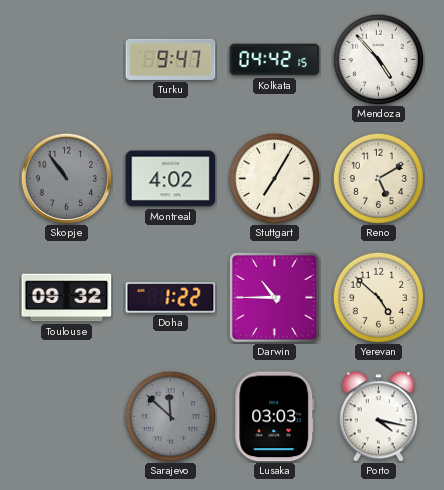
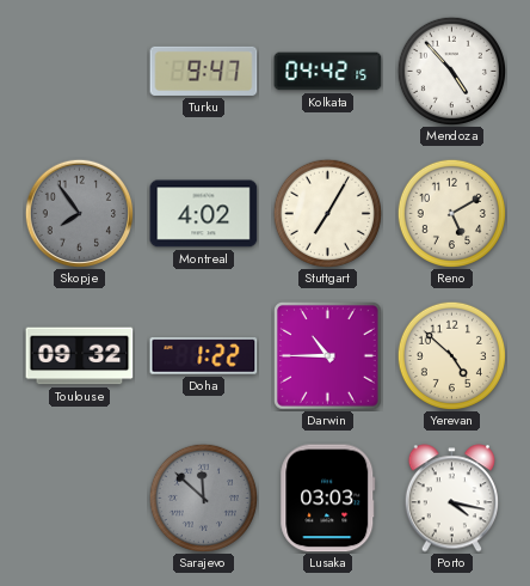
Skopje: 10:54 -> 7:54 (79, 213)
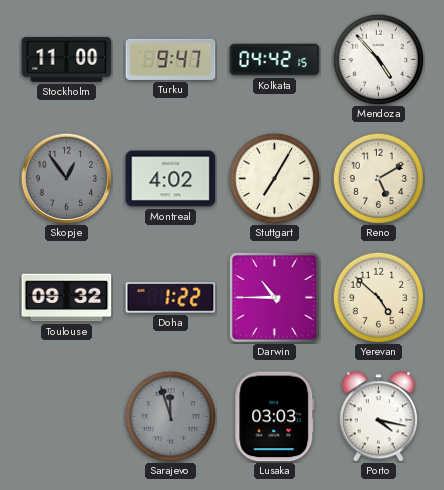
Stockholm: none -> 11:00 (67, 59)
Skopje: 7:54 -> 12:54 (66, 178)
Sarajevo: 11:52 -> 11:57 (170, 416)
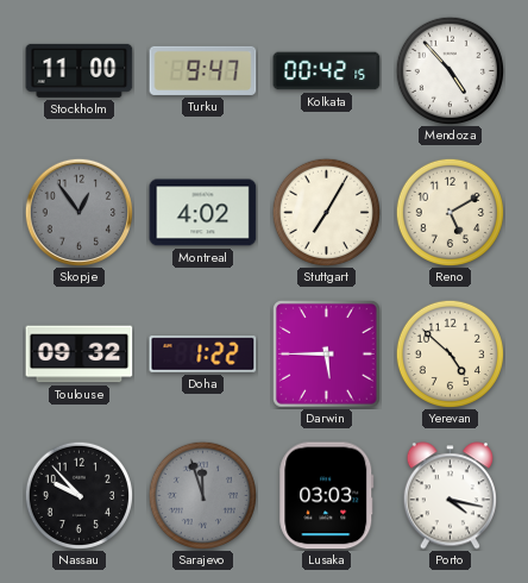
Kolkata: 04:42 -> 00:42 (327, 71)
Darwin: 10:45 -> 5:45 (327, 355)
Nassau: none -> 9:53 (78, 495)
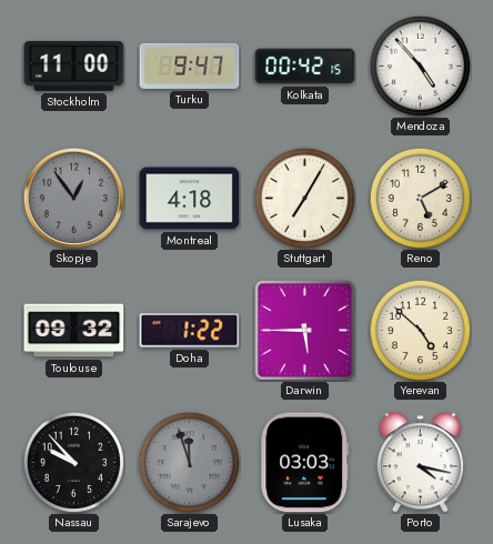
Montreal: 4:02 -> 4:18 (190, 199)
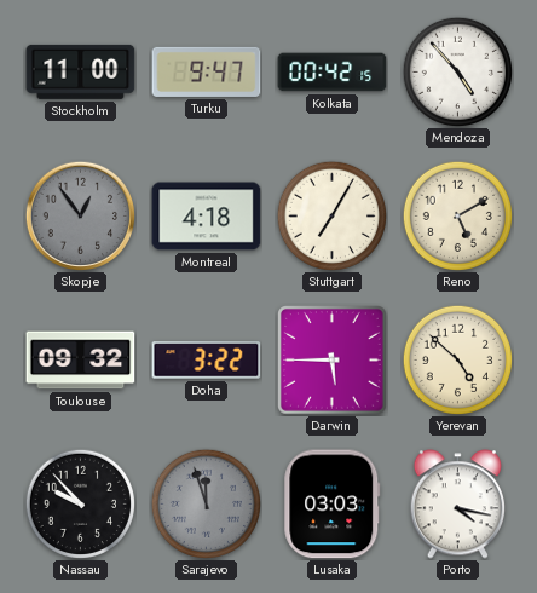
Doha: 1:22 -> 3:22 (207, 361)
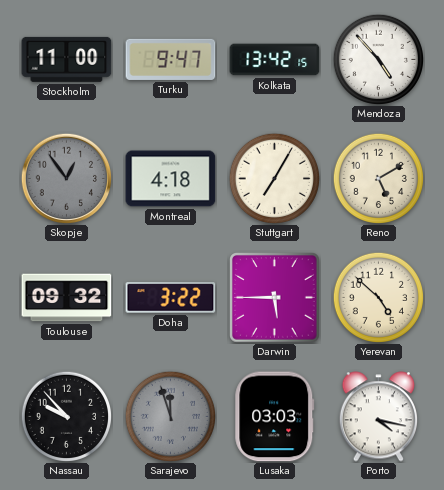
Kolkata: 00:42 -> 13:42 (275, 60)
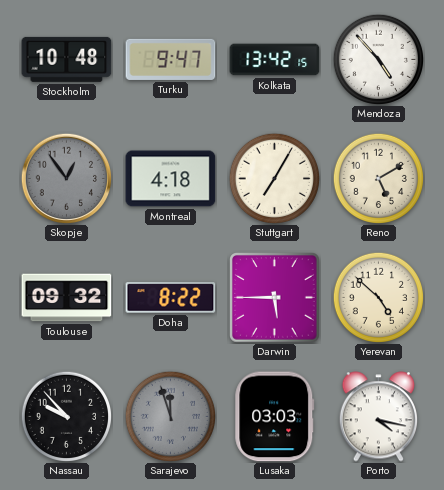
Stockholm: 11:00 -> 10:48 (67, 59)
Doha: 3:22 -> 8:22 (171, 298)
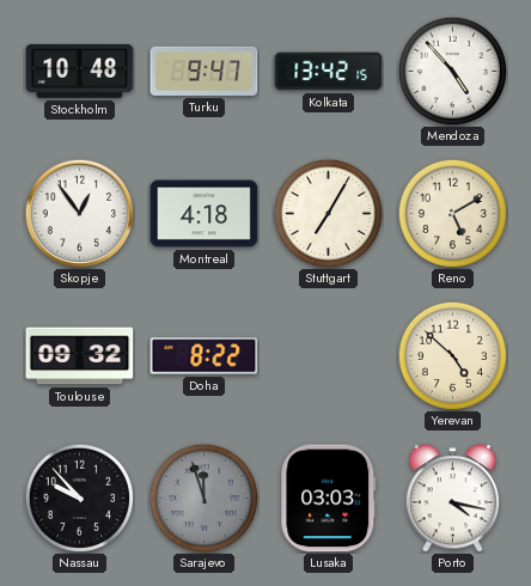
Skopje dial: grey -> white (79, 213)
Darwin: 5:45 -> none (275, 298)
